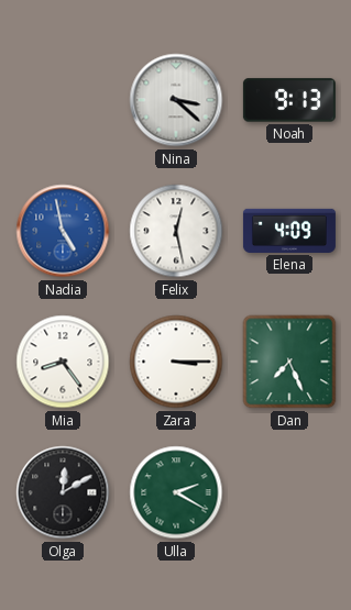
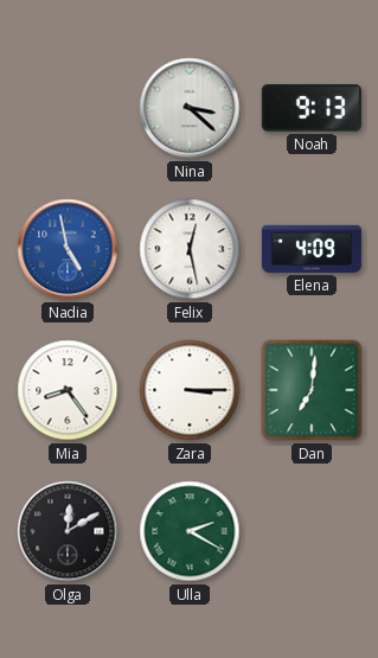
Dan: 7:26 -> 7:01 (312, 390)
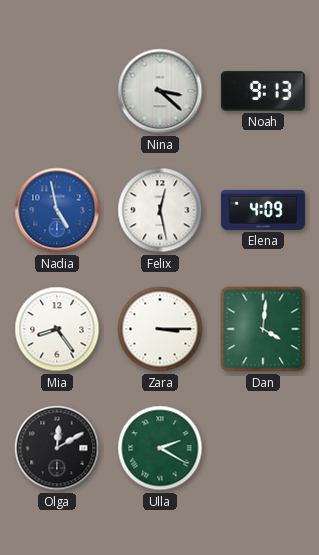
Dan: 7:01 -> 4:01 (263, 329)
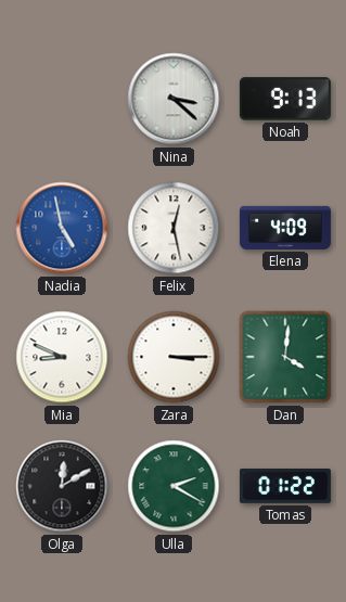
Mia: 8:24 -> 8:49 (62, 357)
Tomas: none -> 01:22 (285, 486)
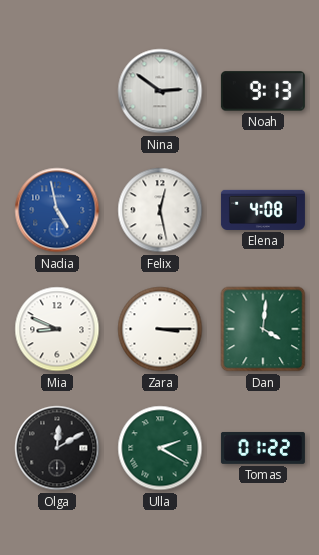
Nina: 3:22 -> 2:51 (160, 91)
Elena: 4:09 -> 4:08 (263, 210)
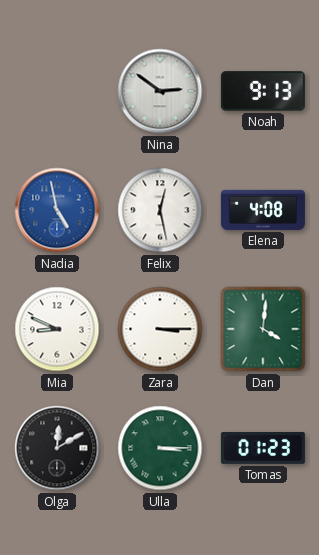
Ulla: 2:20 -> 3:15 (160, 448)
Tomas: 01:22 -> 01:23 (263, 448)
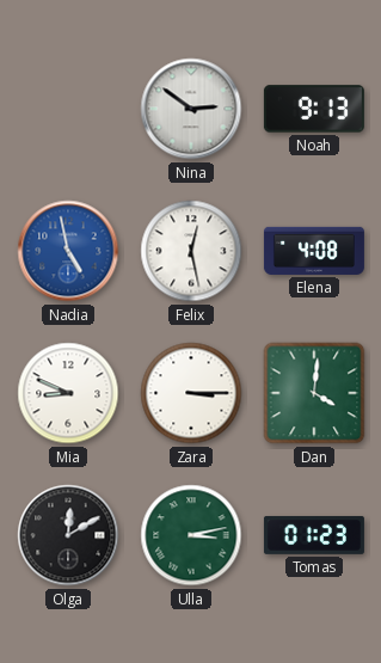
Ulla: 3:15 -> 3:13 (191, 535)
